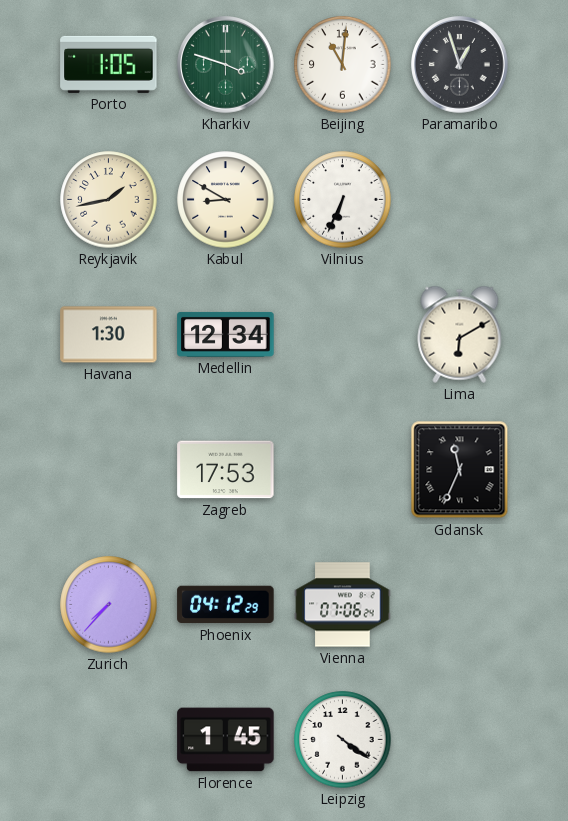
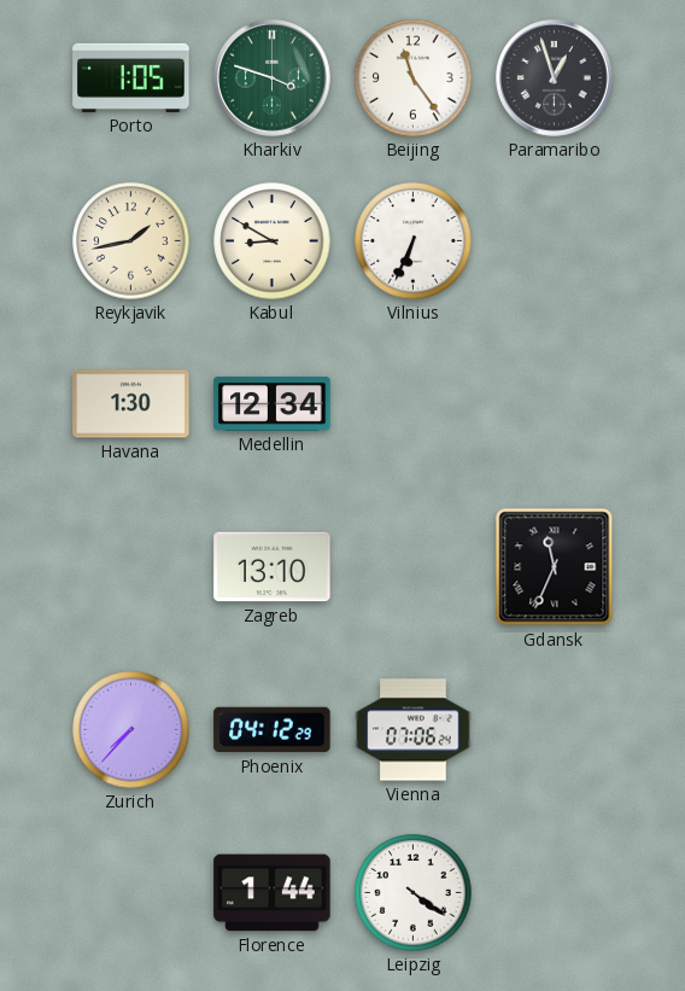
Beijing: 11:01 -> 11:24 (414, 78)
Lima: 6:10 -> none (460, 334)
Zagreb: 17:53 -> 13:10 (273, 567)
Florence: 1:45 -> 1:44 (273, 893)
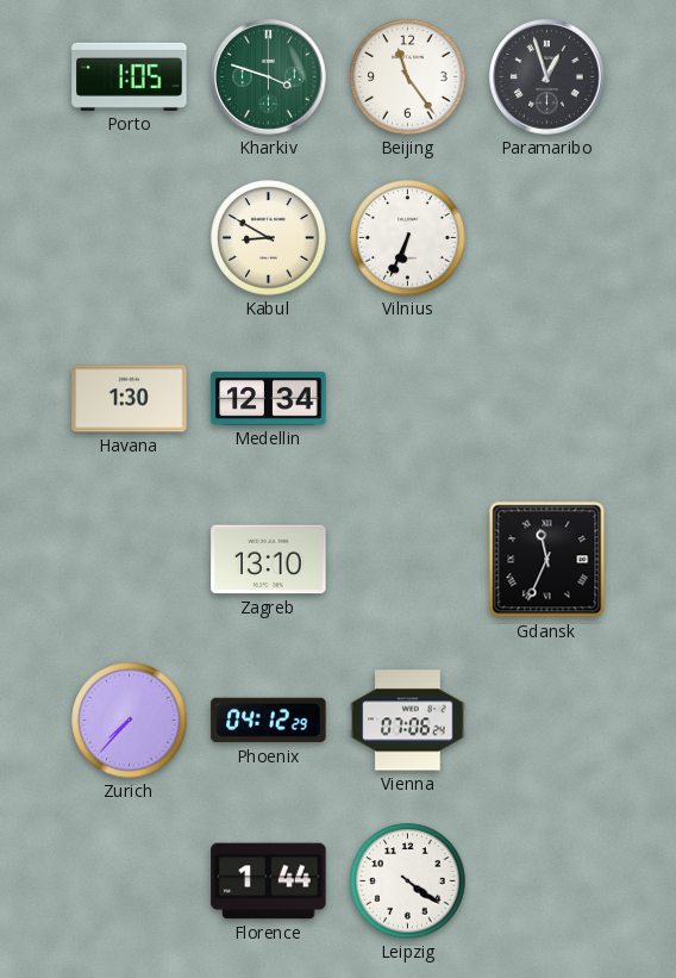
Reykjavik: 1:43 -> none (131, 241)
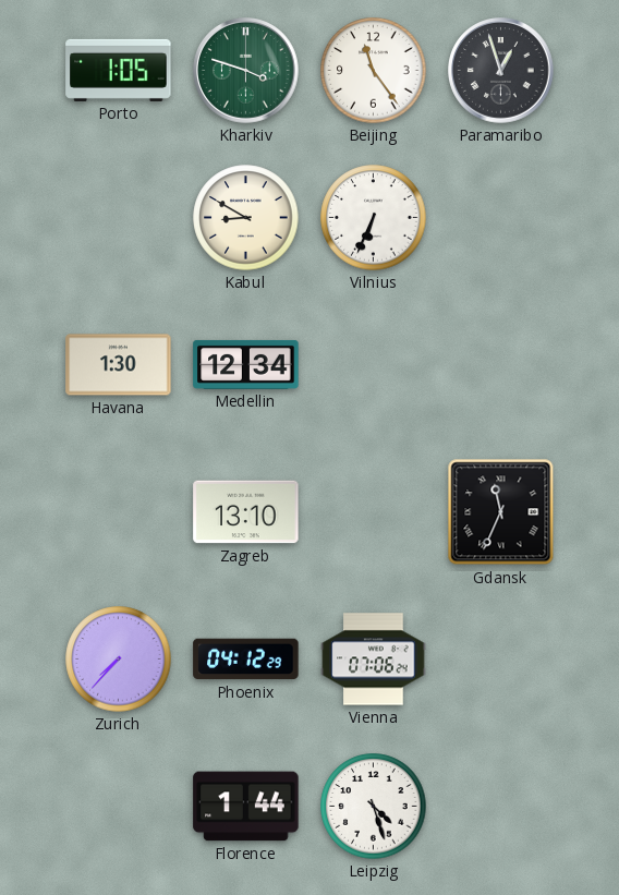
Leipzig: 4:21 -> 4:27 (374, 807)
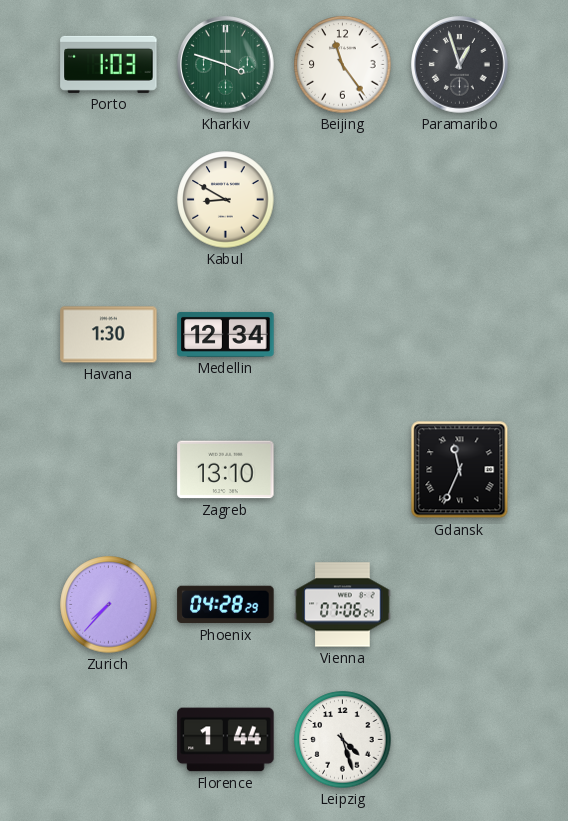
Porto: 1:05 -> 1:03 (109, 64)
Vilnius: 6:34 -> none (374, 218)
Phoenix: 04:12 -> 04:28 (226, 605)
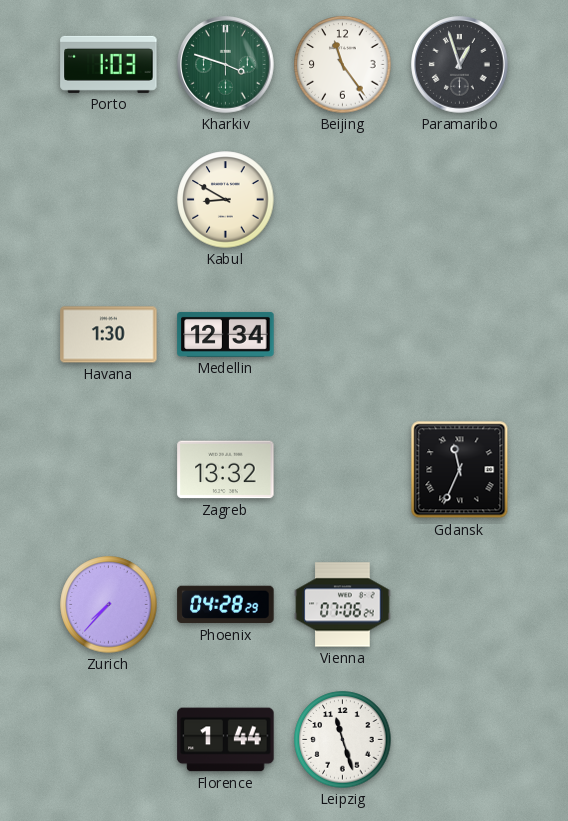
Zagreb: 13:10 -> 13:32 (226, 470)
Leipzig: 4:27 -> 11:27 (343, 740)
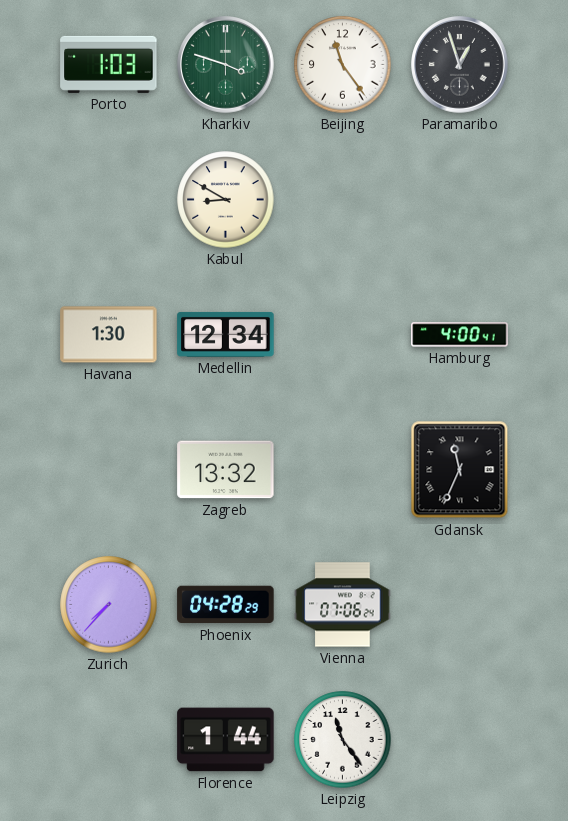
Hamburg: none -> 4:00 (460, 335)
Leipzig: 11:27 -> 11:24 (343, 740)
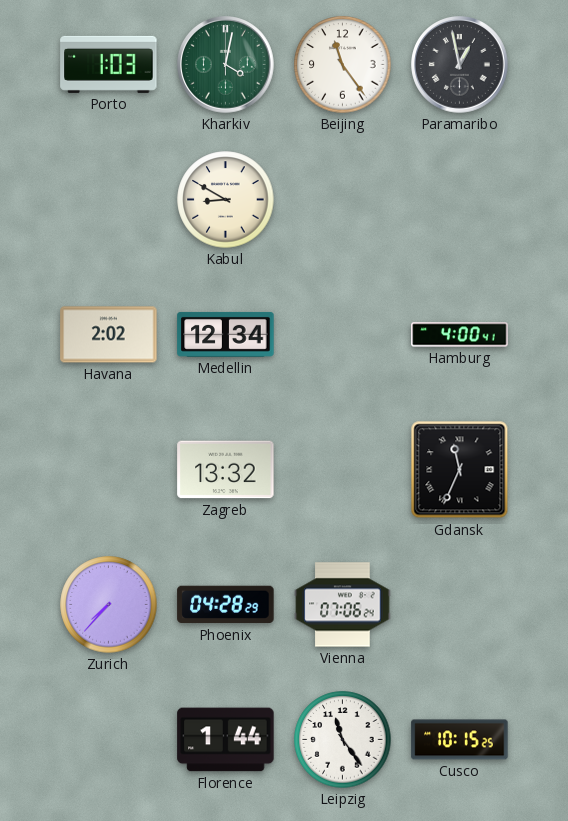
Kharkiv: 3:48 -> 4:02 (226, 65)
Paramaribo: 12:57 -> 12:58 (460, 65)
Havana: 1:30 -> 2:02 (109, 335)
Cusco: none -> 10:15 (460, 740)
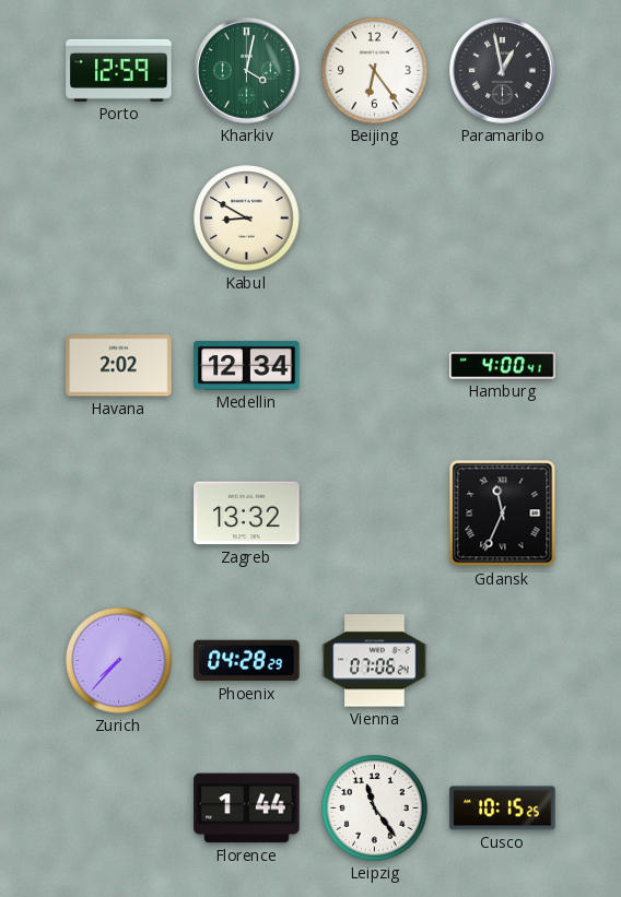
Porto: 1:03 -> 12:59 (119, 70)
Beijing: 11:24 -> 6:24 (375, 71)
